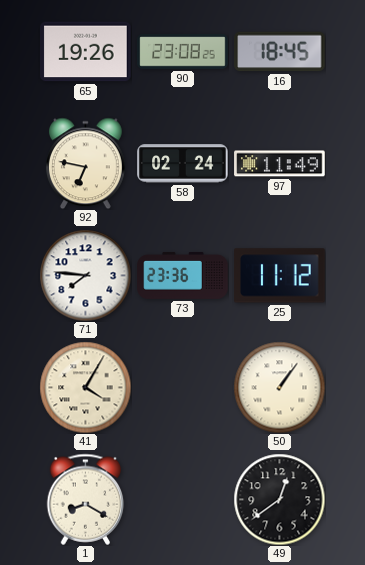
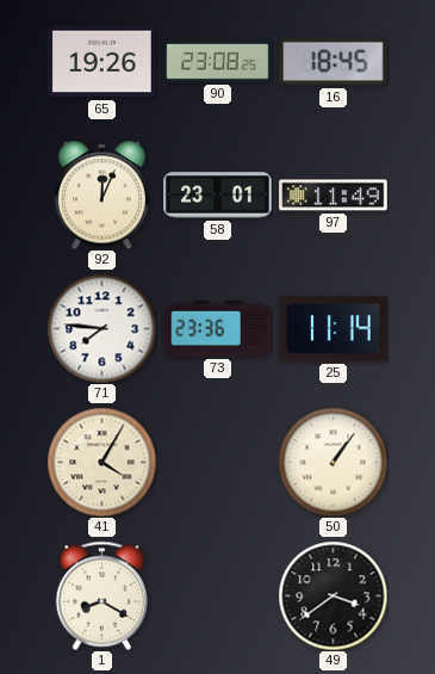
92: 6:47 -> 12:04 (101, 194)
58: 02:24 -> 23:01 (218, 196)
25: 11:12 -> 11:14 (334, 329)
49: 12:39 -> 3:39 (333, 595)
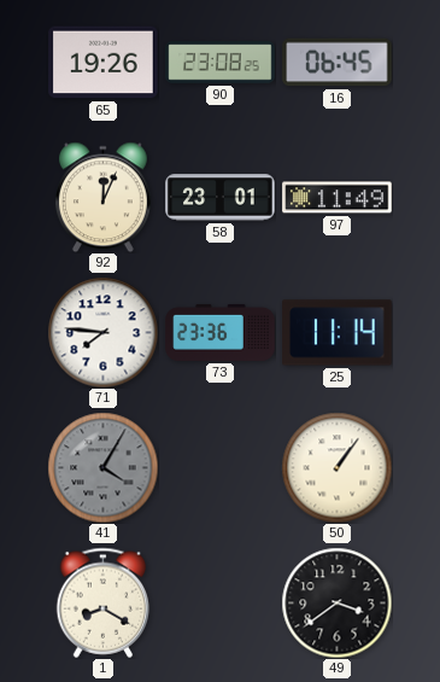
16: 18:45 -> 06:45 (338, 63)
41 dial: cream -> grey (102, 467)
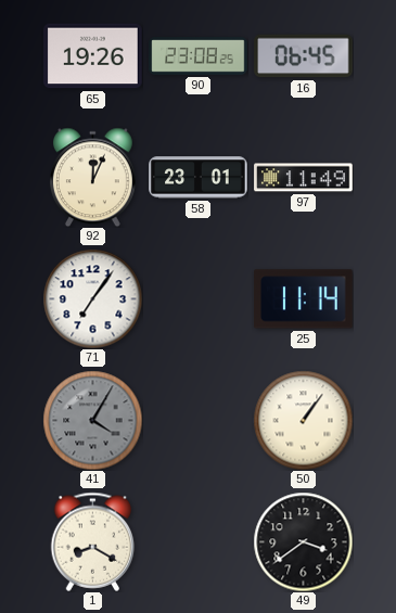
71: 7:46 -> 7:06 (92, 298)
73: 23:36 -> none (221, 332)
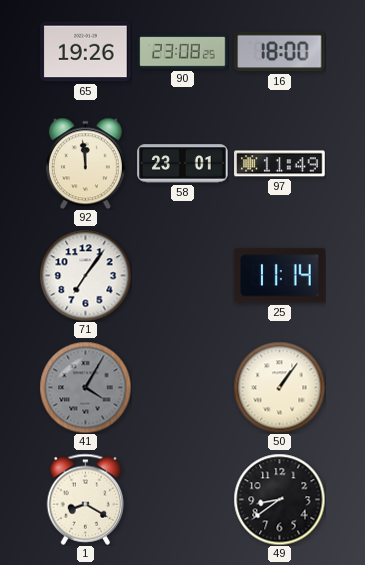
16: 06:45 -> 18:00 (280, 52)
92: 12:04 -> 11:59 (85, 163)
49: 3:39 -> 8:39 (279, 499)
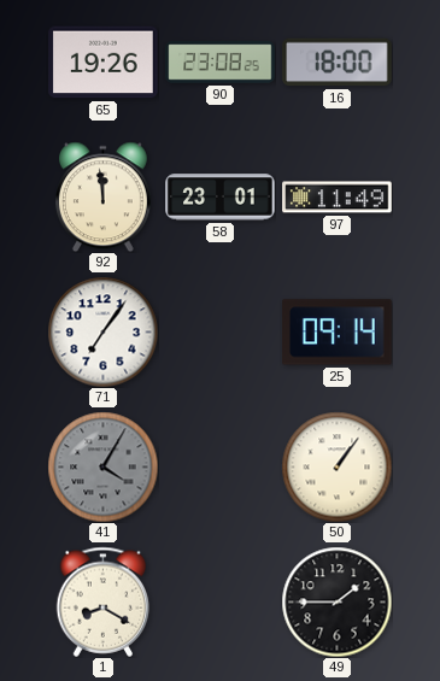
25: 11:14 -> 09:14 (338, 333)
49: 8:39 -> 1:45 (336, 601)
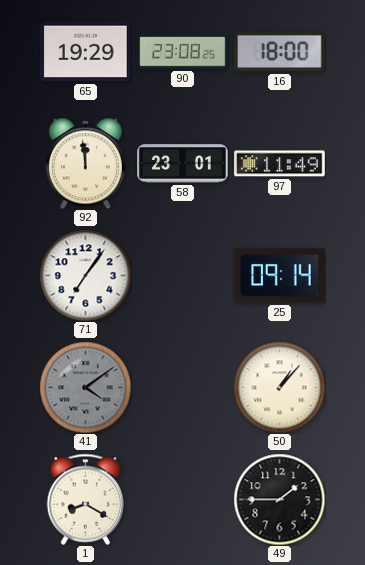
65: 19:26 -> 19:29 (86, 52)
41: 4:05 -> 4:09 (85, 387)
50: 1:06 -> 1:07 (279, 387)
